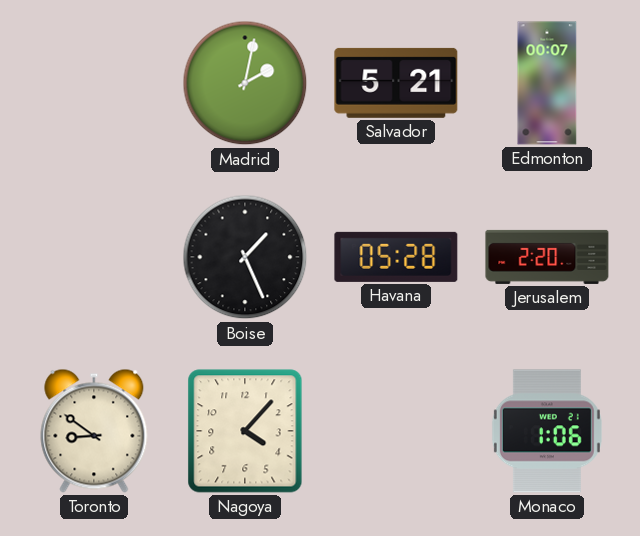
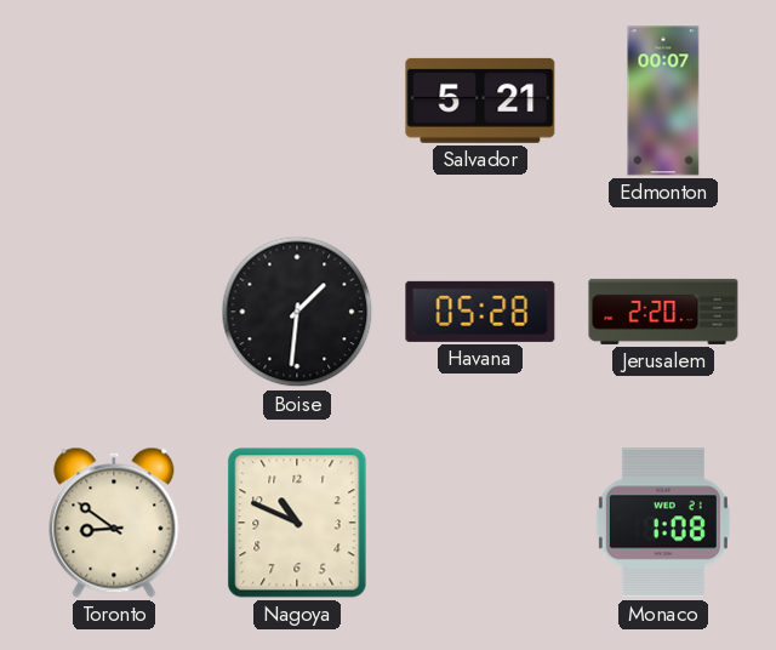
Madrid: 2:02 -> none (245, 83)
Boise: 1:26 -> 1:31 (297, 312)
Nagoya: 4:07 -> 10:49 (297, 523)
Monaco: 1:06 -> 1:08 (663, 523)
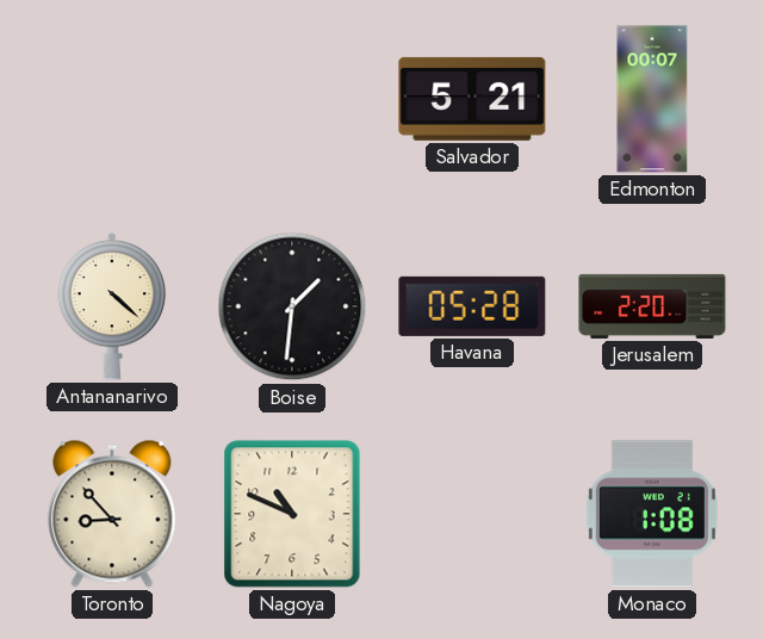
Antananarivo: none -> 4:22 (112, 306)
Toronto: 8:51 -> 8:53 (112, 514)
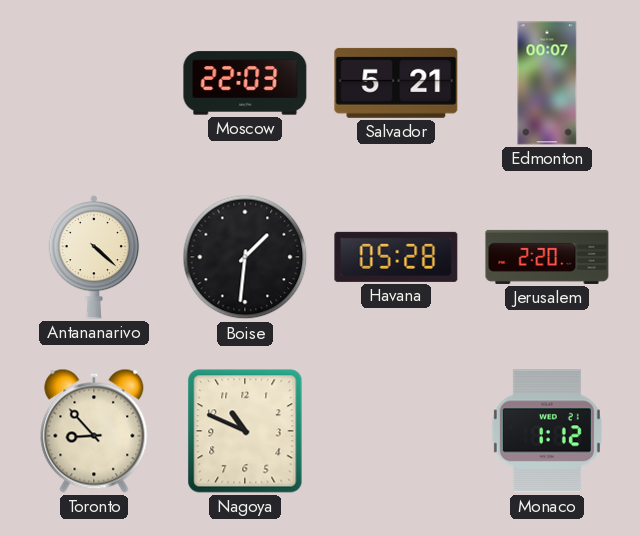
Moscow: none -> 22:03 (245, 83)
Monaco: 1:08 -> 1:12 (547, 431)
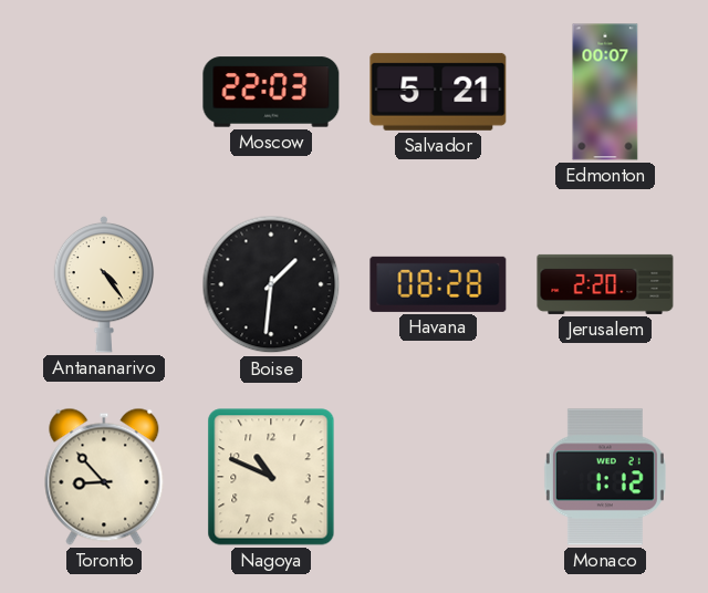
Antananarivo: 4:22 -> 4:24 (104, 284)
Havana: 05:28 -> 08:28 (438, 284)
